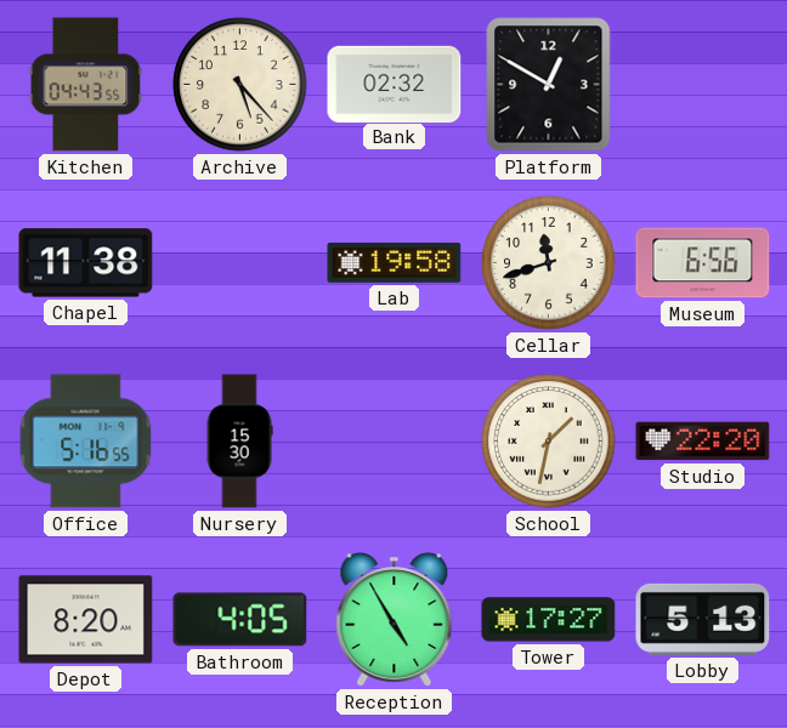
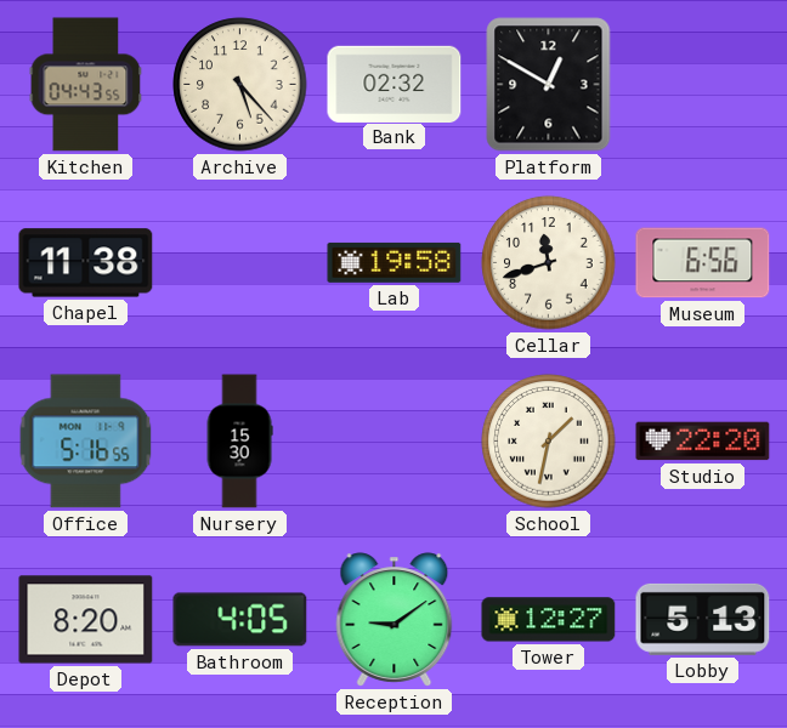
Reception: 4:55 -> 9:09 (395, 620)
Tower: 17:27 -> 12:27 (549, 620)
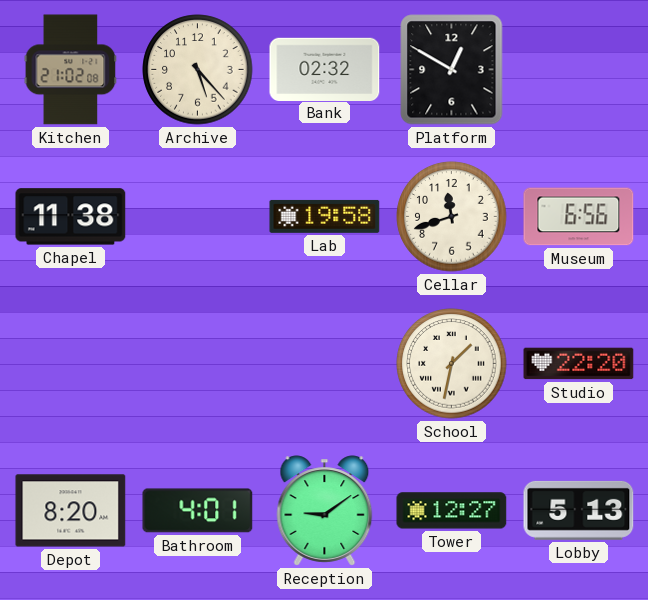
Kitchen: 04:43 -> 21:02 (71, 70)
Office: 5:16 -> none (86, 442)
Nursery: 15:30 -> none (239, 442)
Bathroom: 4:05 -> 4:01 (198, 511)
